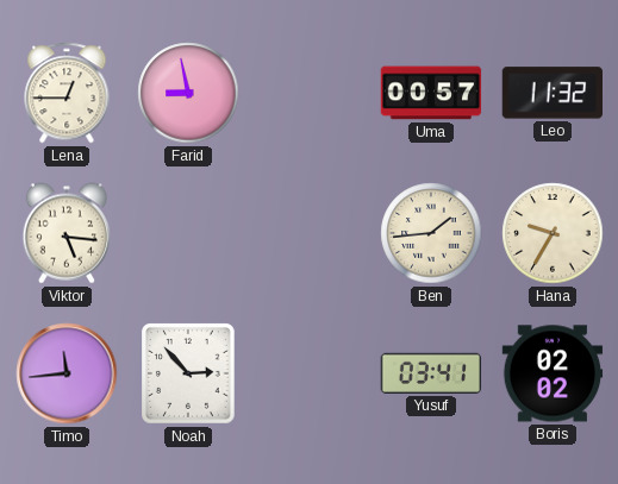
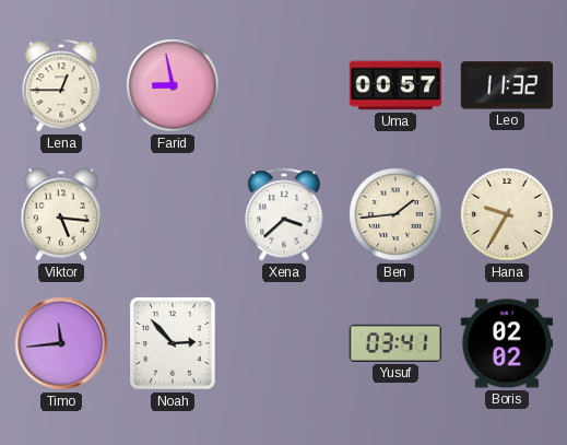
Xena: none -> 3:38 (284, 214)
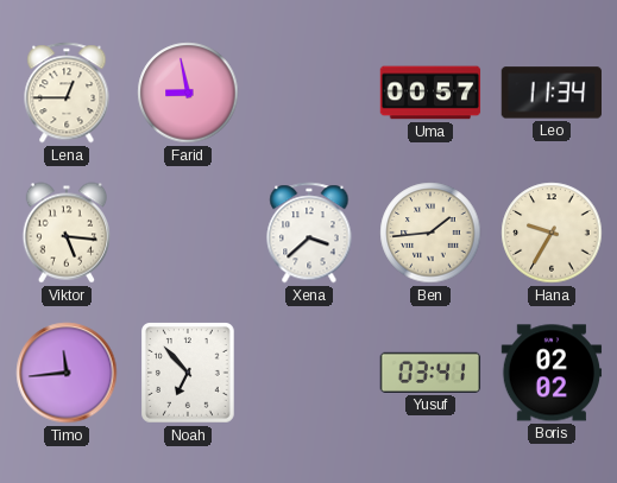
Leo: 11:32 -> 11:34 (550, 93)
Noah: 2:53 -> 6:53 (189, 373)
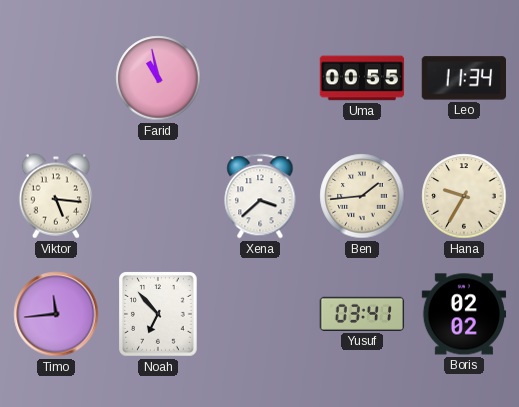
Lena: 12:45 -> none (67, 93)
Farid: 8:58 -> 10:58 (158, 78)
Uma: 00:57 -> 00:55 (362, 78)
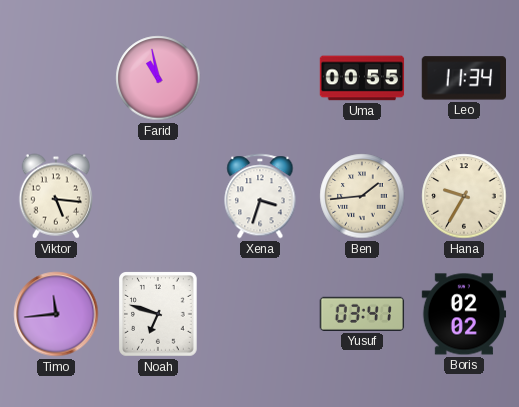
Xena: 3:38 -> 3:33 (260, 196)
Noah: 6:53 -> 6:48 (159, 314)
